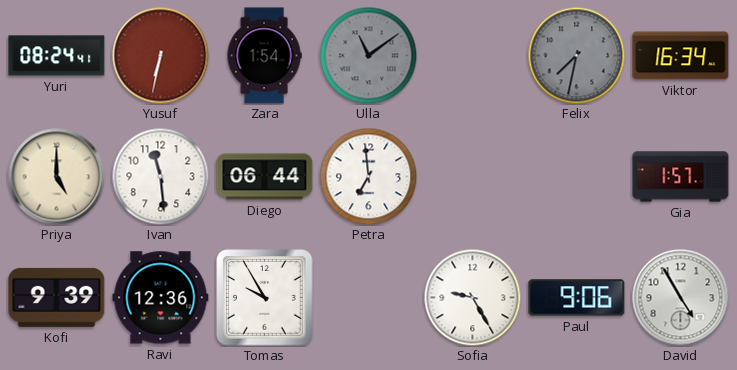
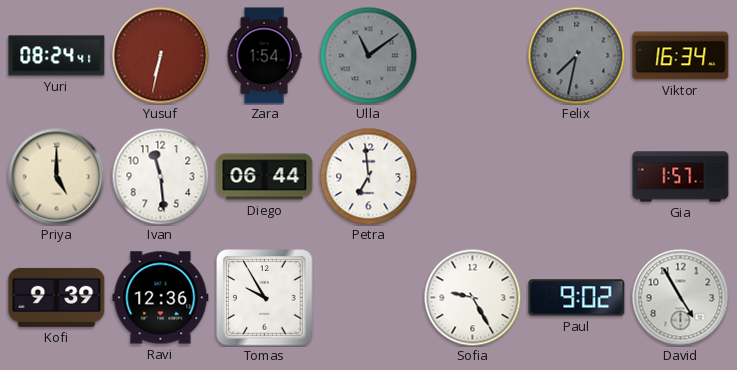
Paul: 9:06 -> 9:02 (577, 298)
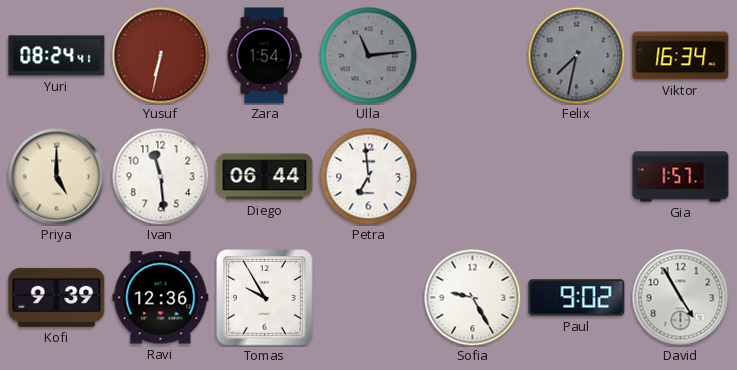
Ulla: 11:09 -> 11:14 (368, 55)
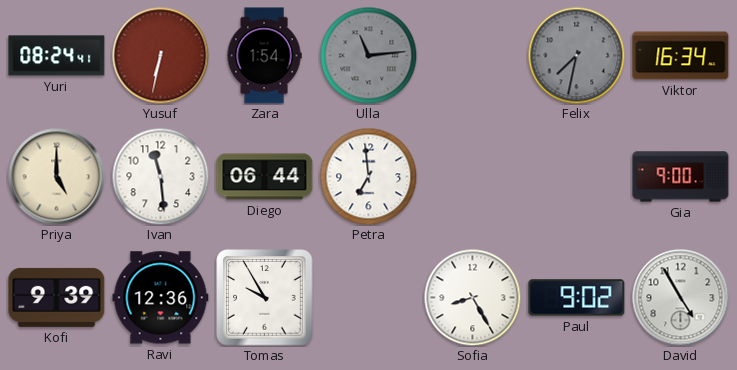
Gia: 1:57 -> 9:00 (681, 177)
Sofia: 9:25 -> 8:25 (472, 297)
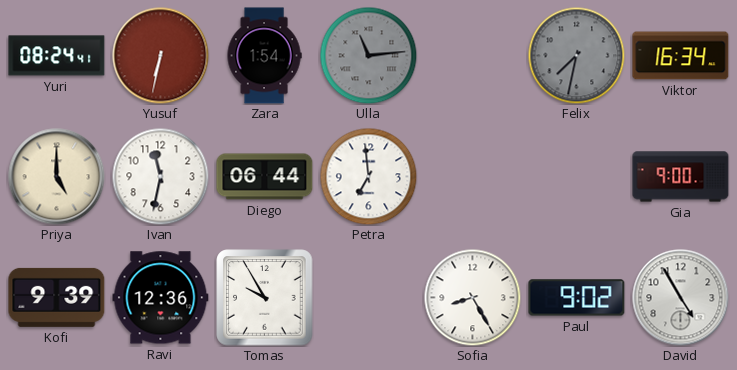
Ivan: 11:29 -> 11:32 (160, 176)
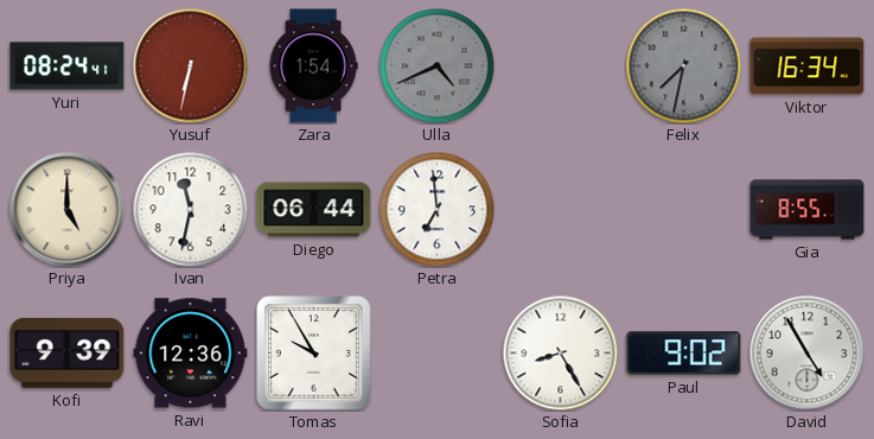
Ulla: 11:14 -> 4:41 (436, 65)
Gia: 9:00 -> 8:55 (808, 210)
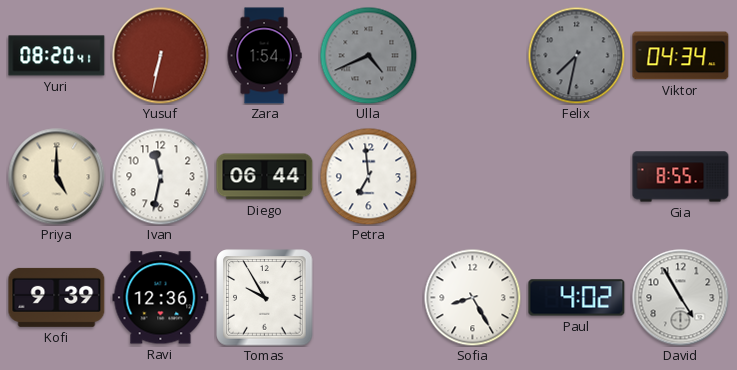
Yuri: 08:24 -> 08:20 (57, 56)
Viktor: 16:34 -> 04:34 (681, 56)
Paul: 9:02 -> 4:02 (577, 298)
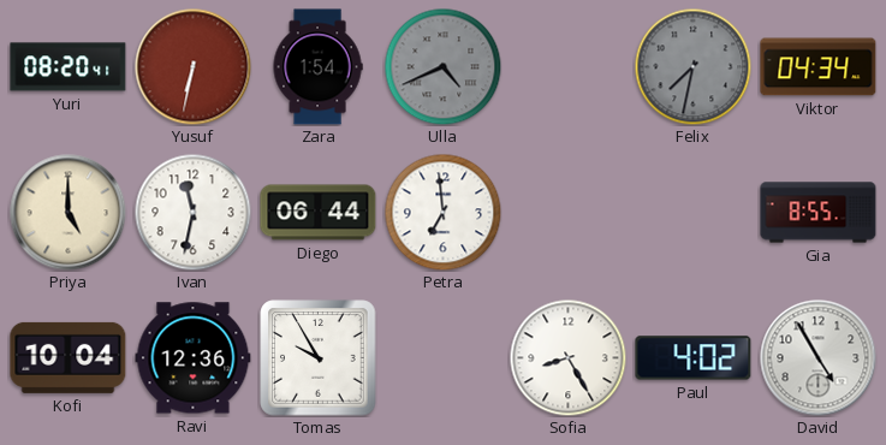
Kofi: 9:39 -> 10:04 (69, 357)
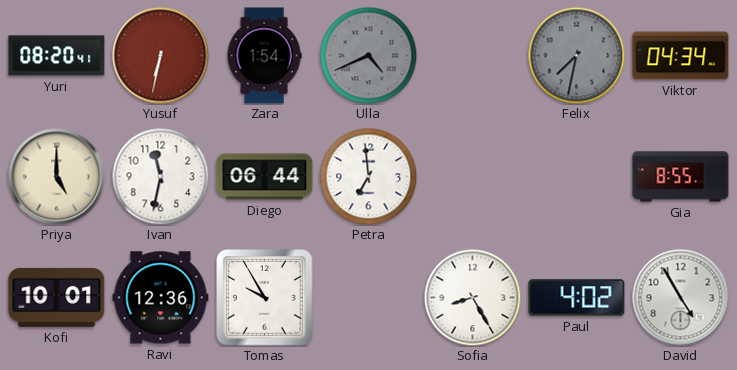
Kofi: 10:04 -> 10:01 (57, 297)
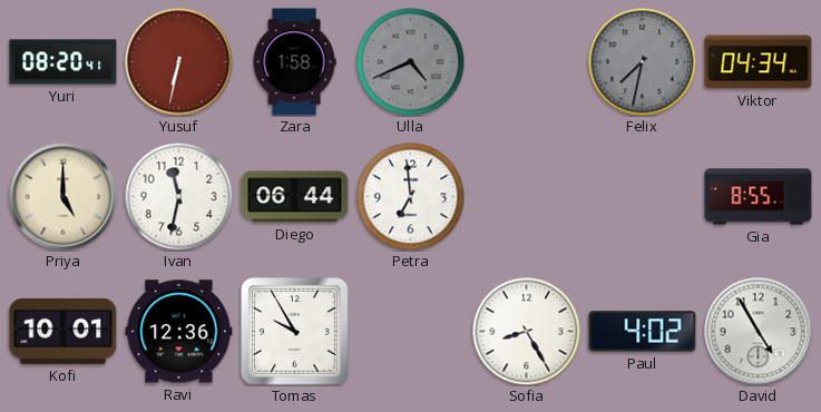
Zara: 1:54 -> 1:58 (294, 62)
